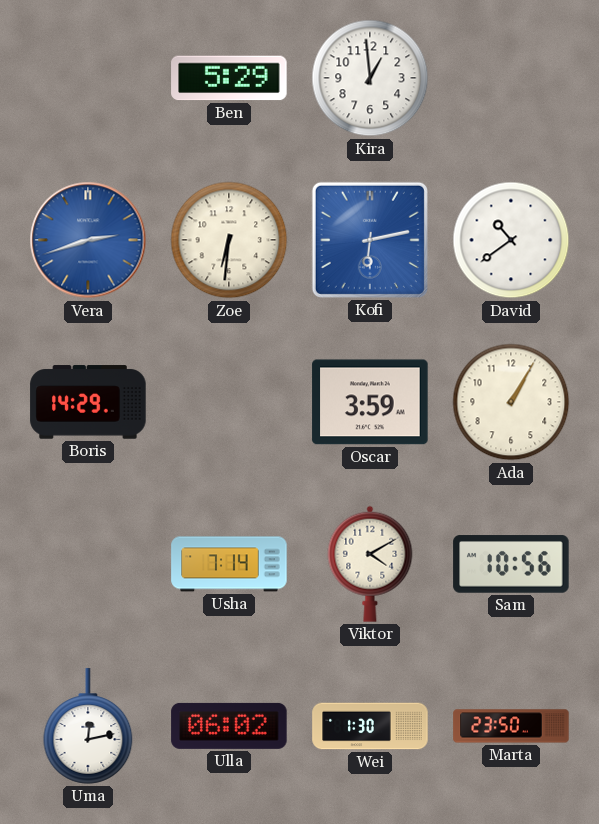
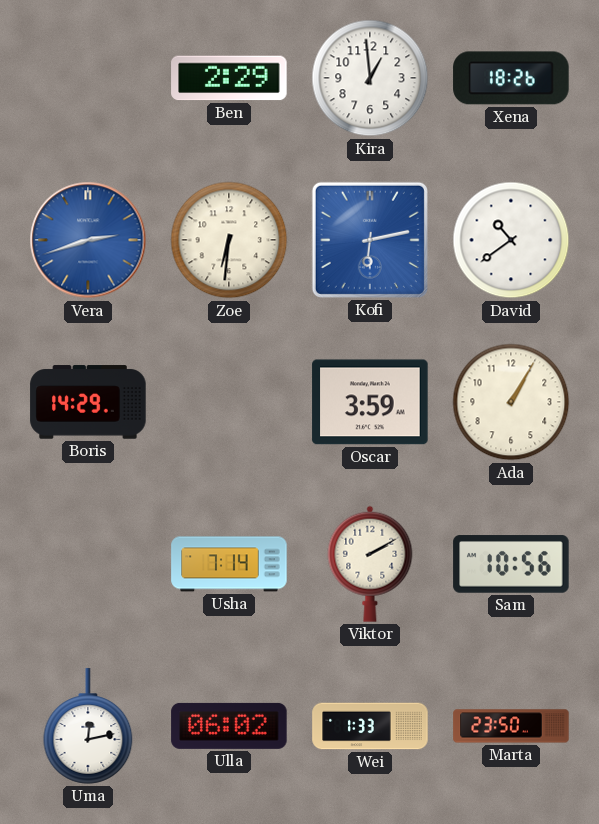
Ben: 5:29 -> 2:29 (229, 78)
Xena: none -> 18:26 (511, 78)
Viktor: 4:10 -> 2:10 (370, 564)
Wei: 1:30 -> 1:33 (370, 726)
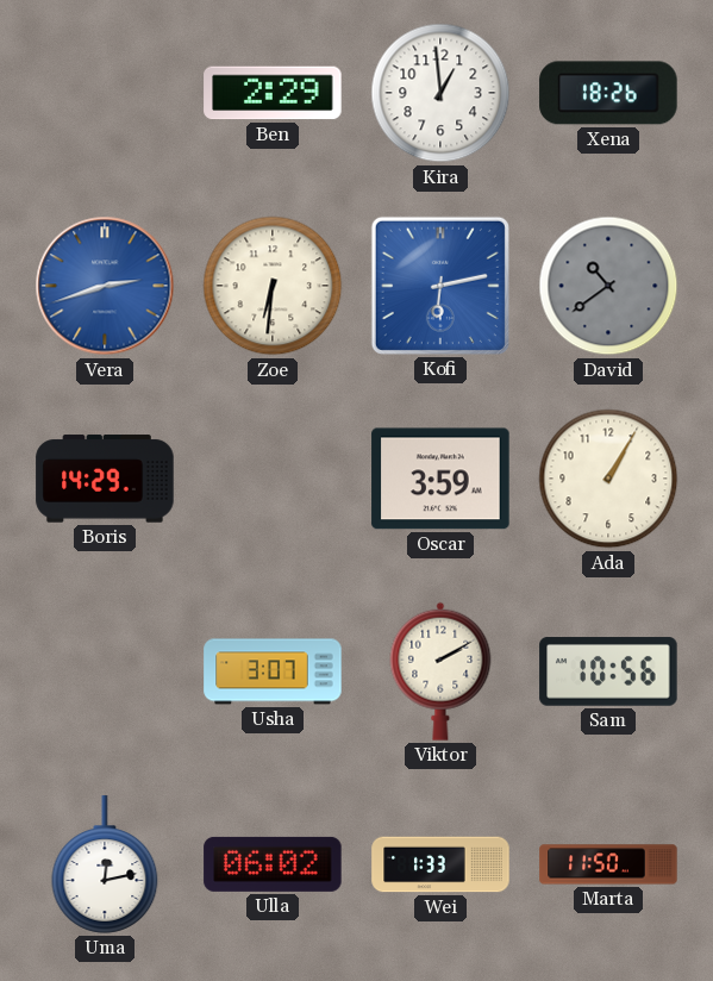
David dial: white -> grey (608, 286)
Usha: 7:14 -> 3:07 (273, 671)
Marta: 23:50 -> 11:50 (608, 864)
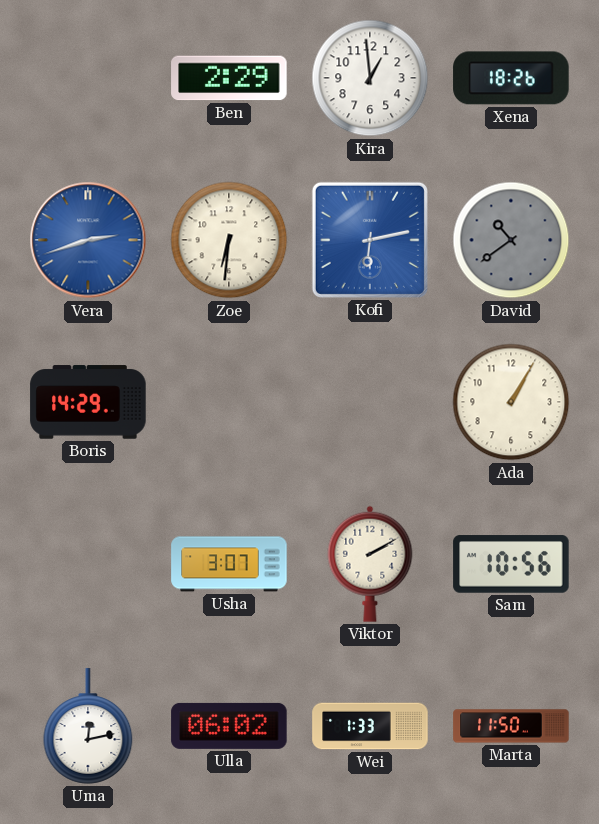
Oscar: 3:59 -> none (440, 479)
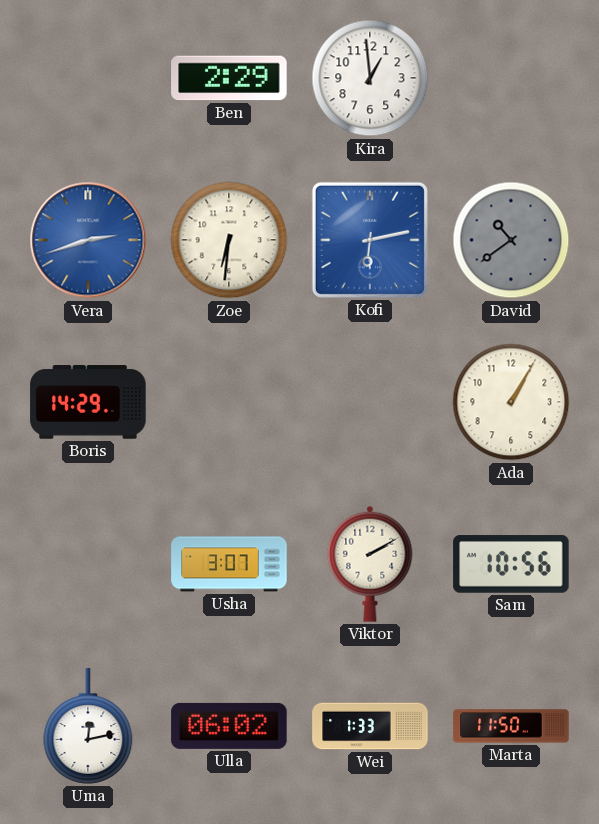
Xena: 18:26 -> none (511, 78)
